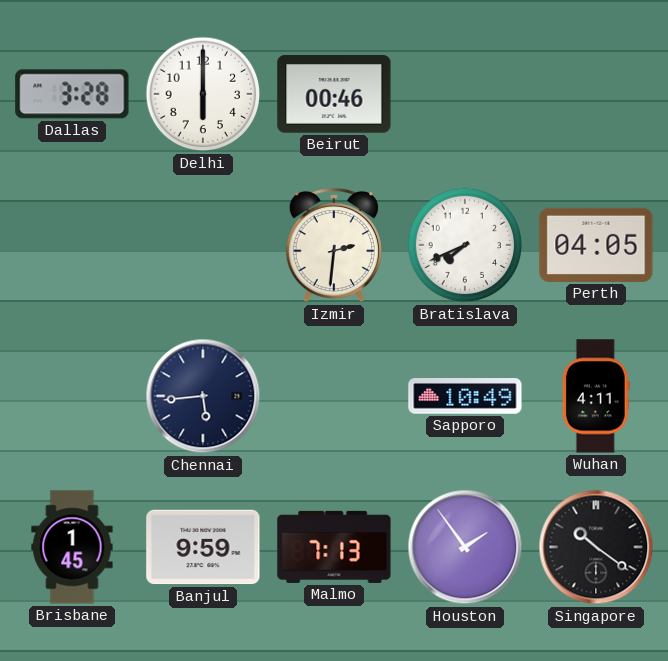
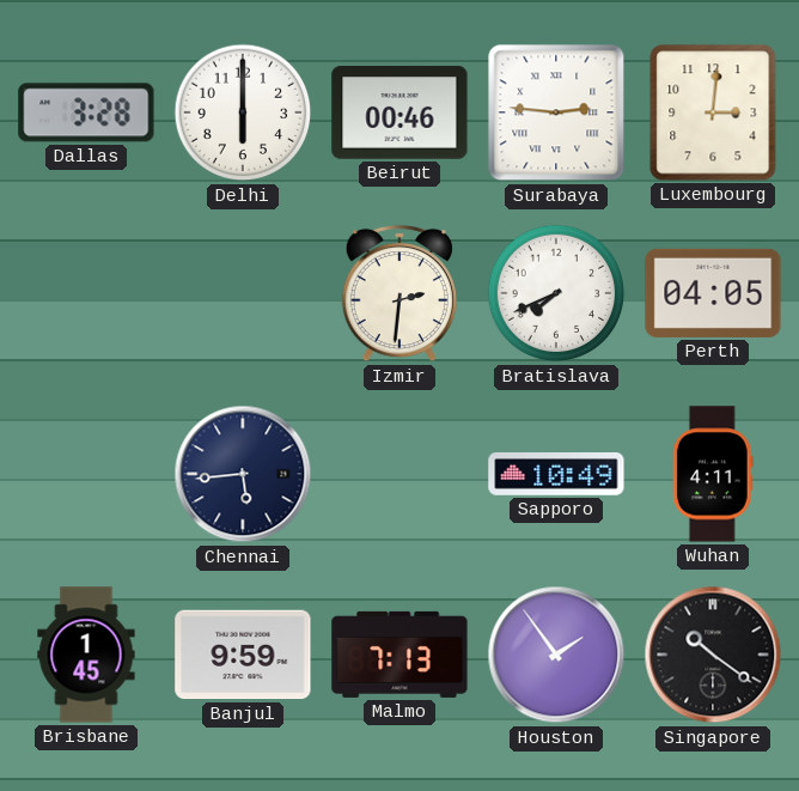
Surabaya: none -> 2:46 (556, 112)
Luxembourg: none -> 3:01 (713, 112)
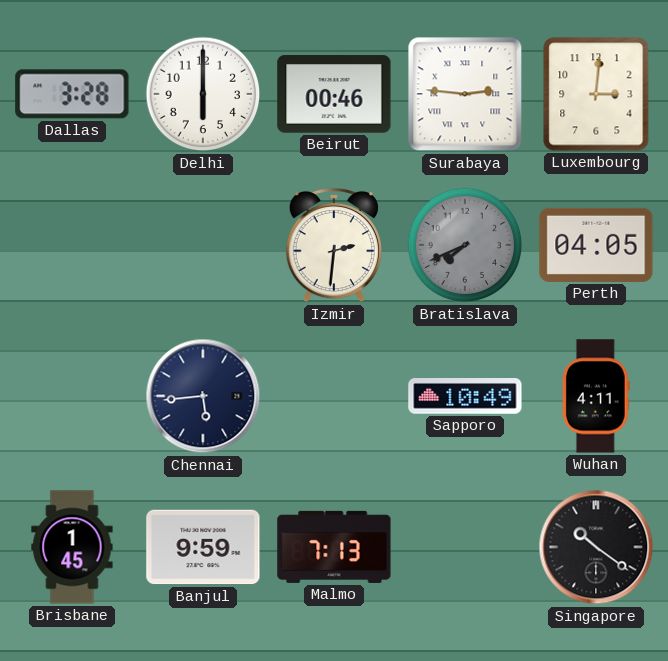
Bratislava dial: white -> grey (465, 245)
Houston: 1:54 -> none (556, 655)
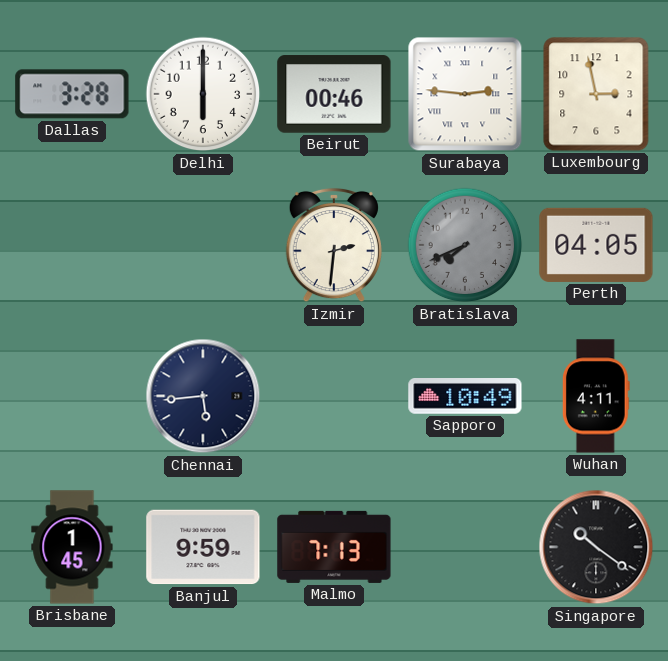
Luxembourg: 3:01 -> 2:58 (596, 94)
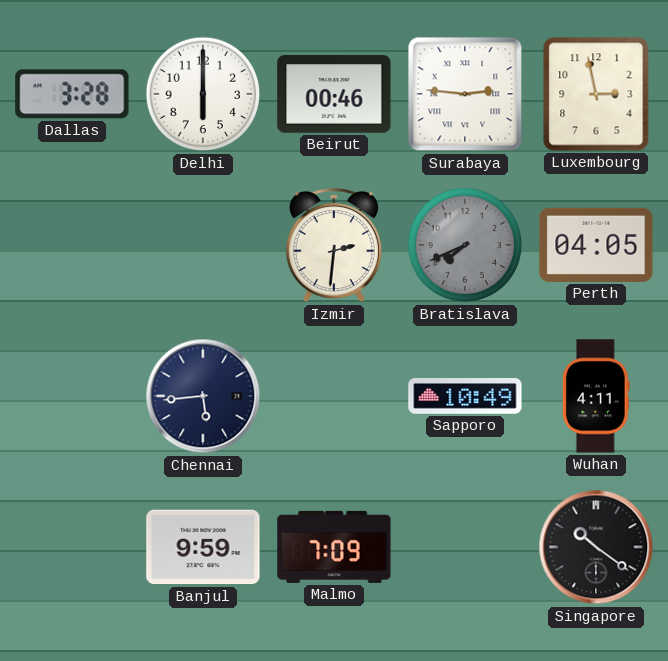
Brisbane: 1:45 -> none (72, 547)
Malmo: 7:13 -> 7:09 (334, 547)
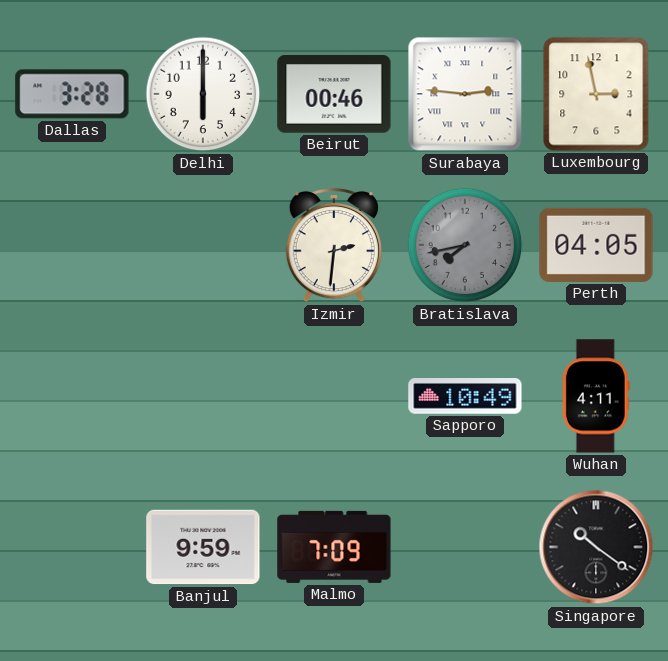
Bratislava: 7:41 -> 7:43 (465, 245)
Chennai: 5:44 -> none (203, 396)
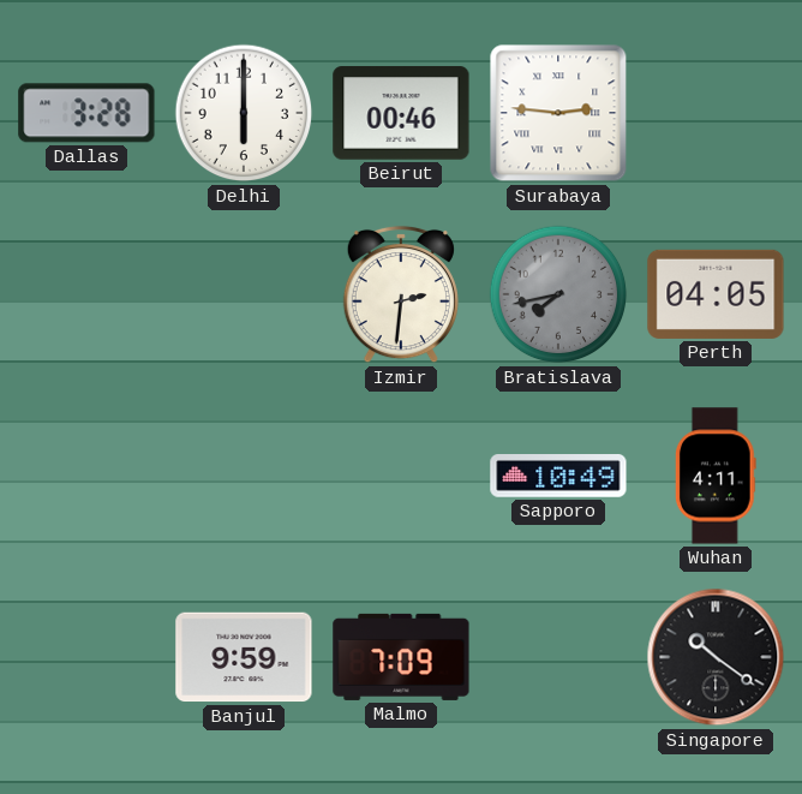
Luxembourg: 2:58 -> none (596, 94)
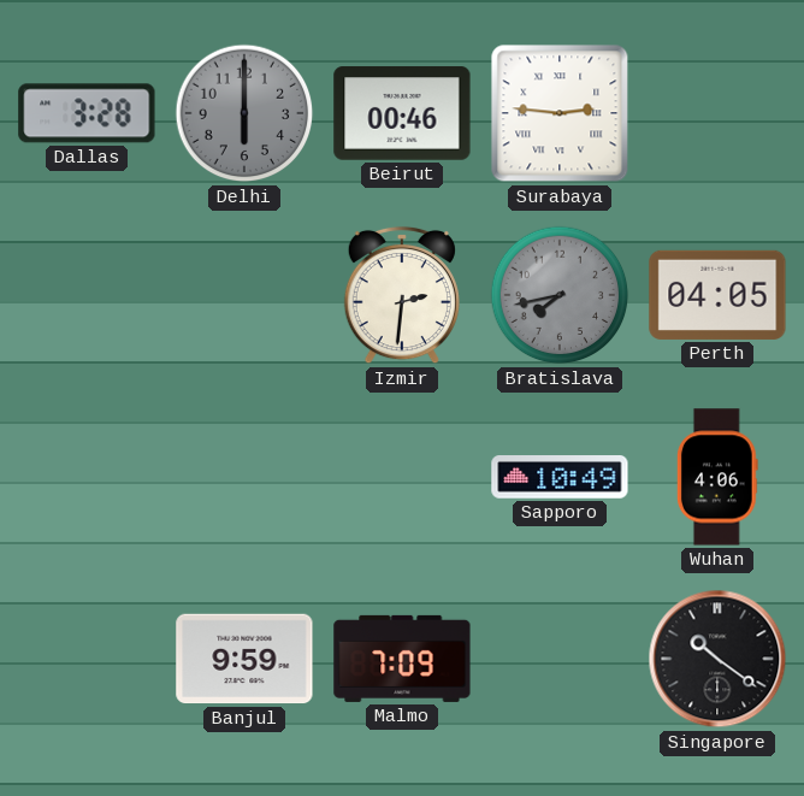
Delhi dial: white -> grey (244, 113)
Wuhan: 4:11 -> 4:06 (717, 477)
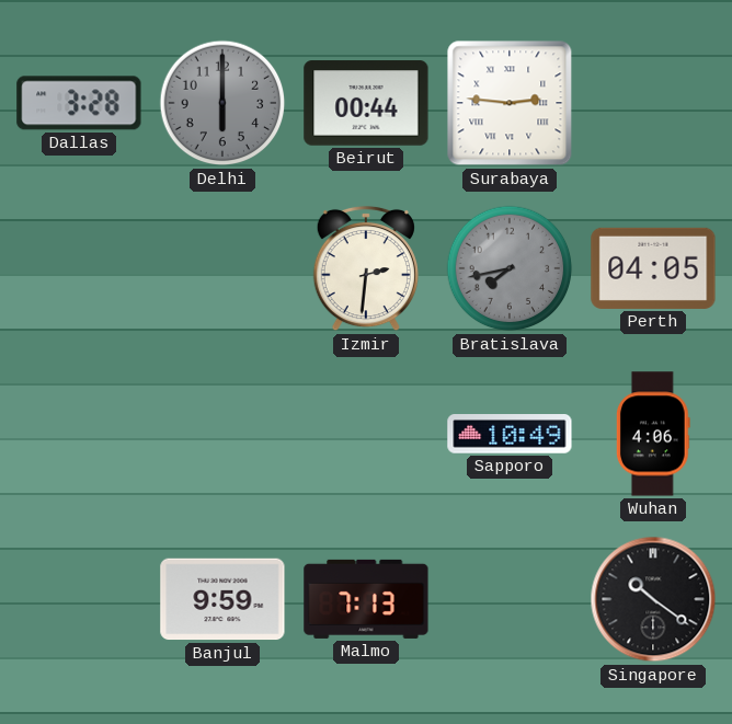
Beirut: 00:46 -> 00:44 (366, 103)
Malmo: 7:09 -> 7:13 (366, 599)
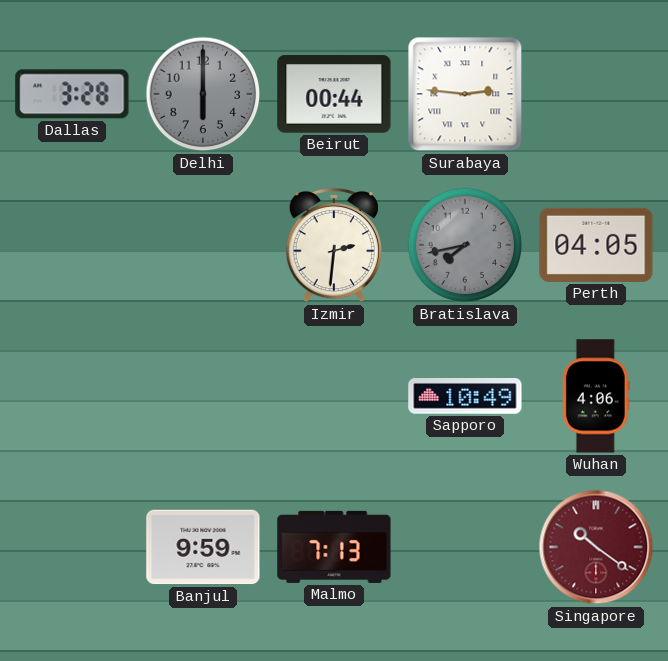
Singapore dial: black -> burgundy (596, 547)
